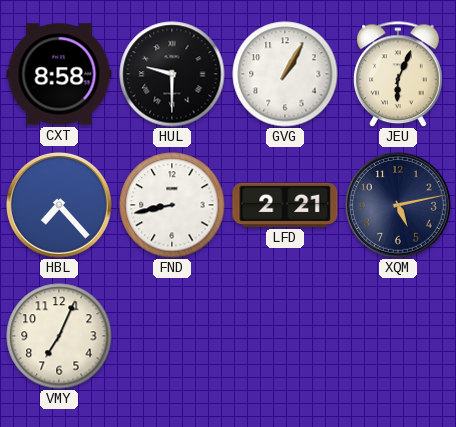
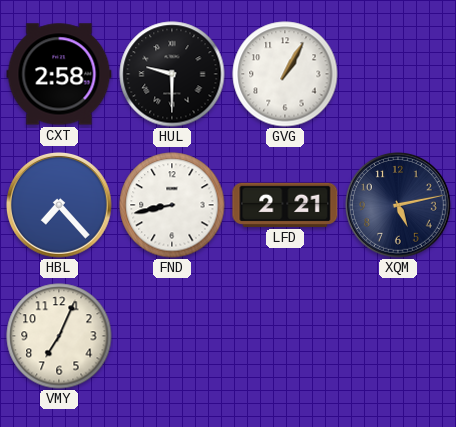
CXT: 8:58 -> 2:58 (59, 74)
JEU: 6:04 -> none (399, 74)
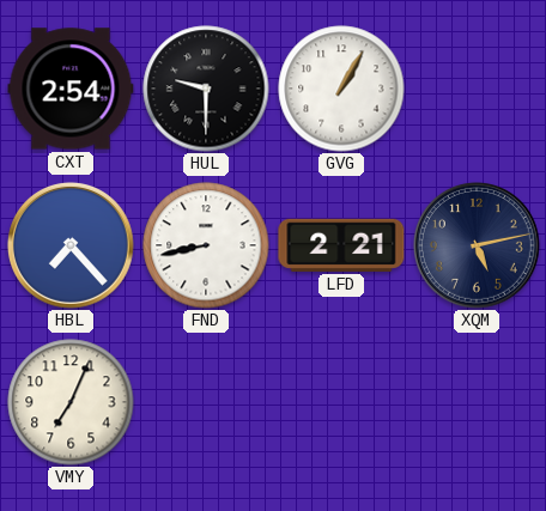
CXT: 2:58 -> 2:54 (71, 89)
